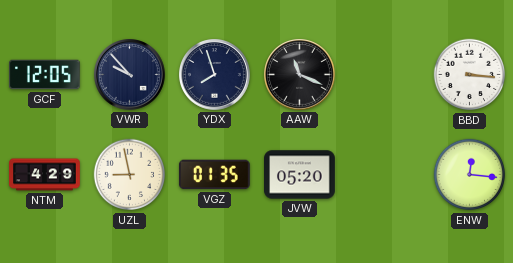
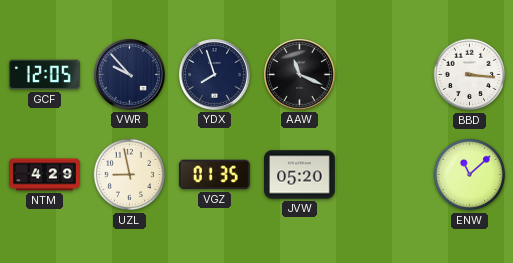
ENW: 12:16 -> 11:08 (470, 175)
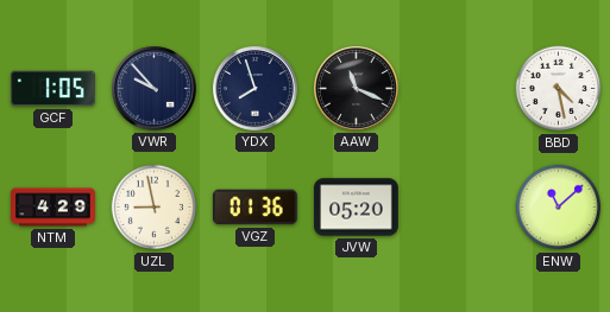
GCF: 12:05 -> 1:05 (54, 89)
BBD: 3:16 -> 4:28 (559, 89)
VGZ: 01:35 -> 01:36 (254, 208)
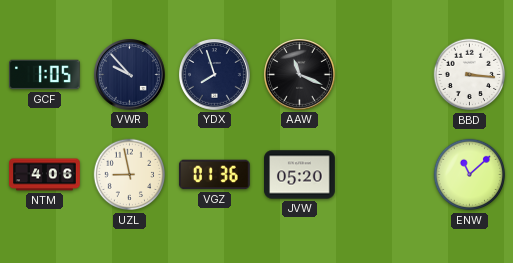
BBD: 4:28 -> 3:16 (470, 75)
NTM: 4:29 -> 4:06 (45, 175)
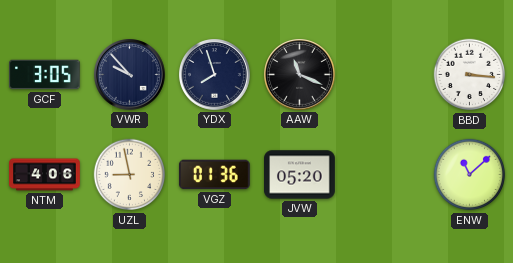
GCF: 1:05 -> 3:05 (45, 75)
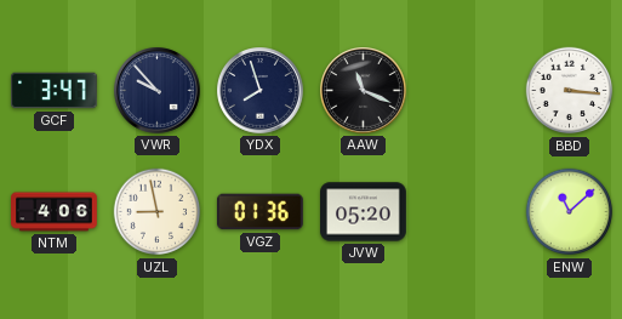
GCF: 3:05 -> 3:47 (55, 91)
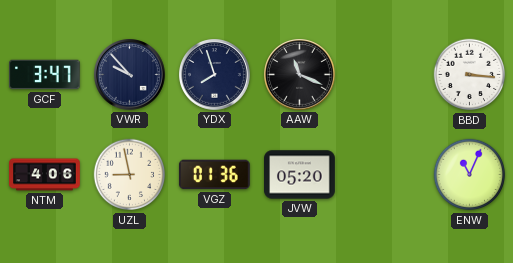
ENW: 11:08 -> 11:04 (470, 175)
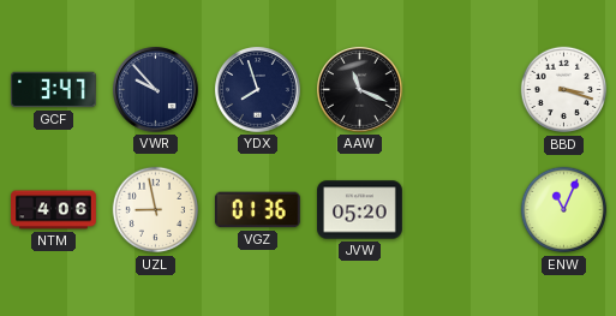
BBD: 3:16 -> 3:18 (564, 90)
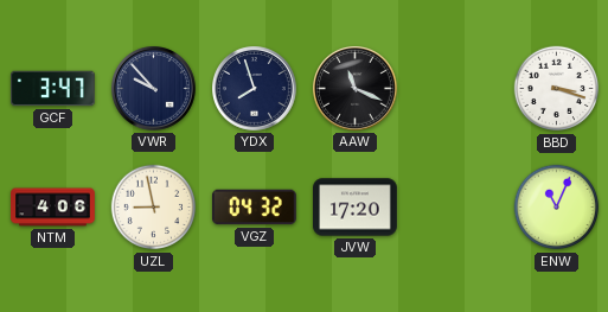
VGZ: 01:36 -> 04:32 (254, 208)
JVW: 05:20 -> 17:20 (356, 208)
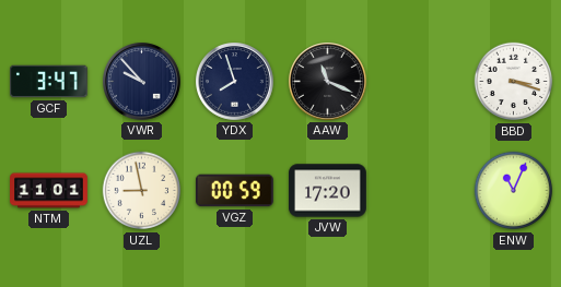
NTM: 4:06 -> 11:01 (49, 191)
VGZ: 04:32 -> 00:59 (234, 191)
